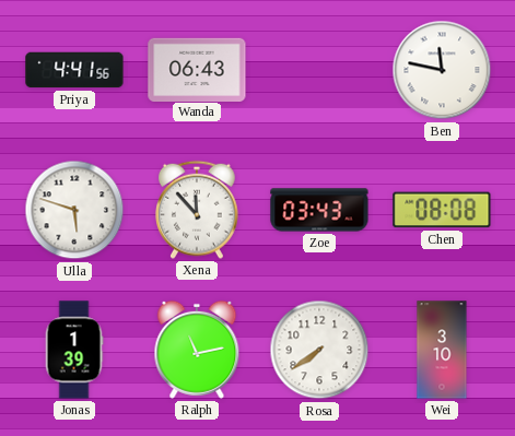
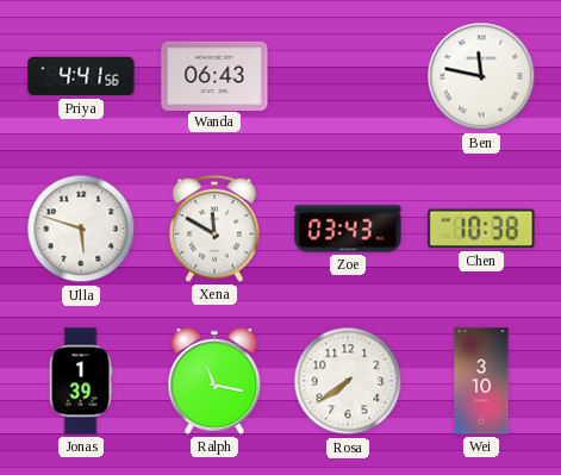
Xena: 11:53 -> 11:50 (216, 229)
Chen: 08:08 -> 10:38 (481, 229)
Ralph: 11:13 -> 11:17 (214, 381)
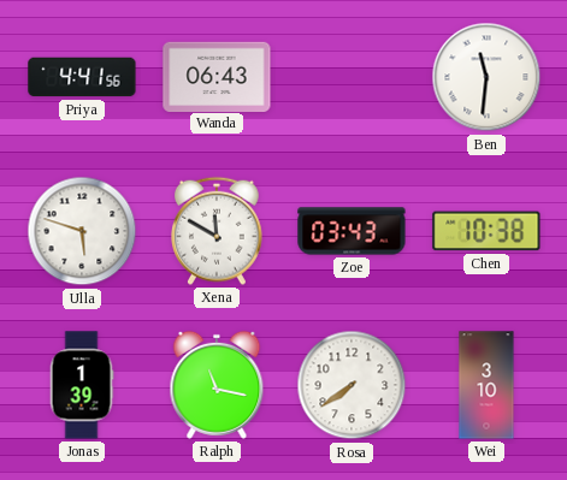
Ben: 11:47 -> 11:31 (486, 77)
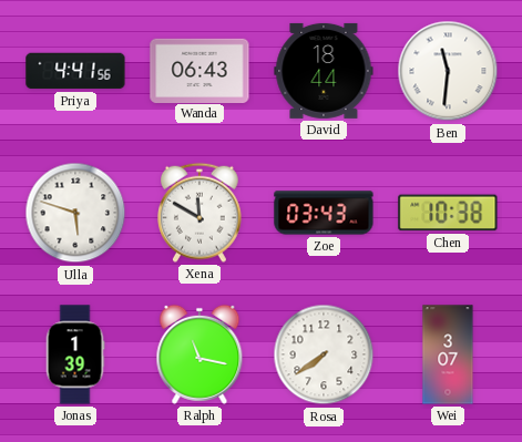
David: none -> 18:44 (324, 71)
Wei: 3:10 -> 3:07 (448, 354)
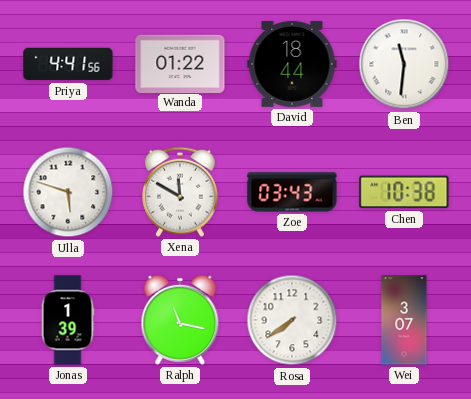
Wanda: 06:43 -> 01:22 (180, 63)
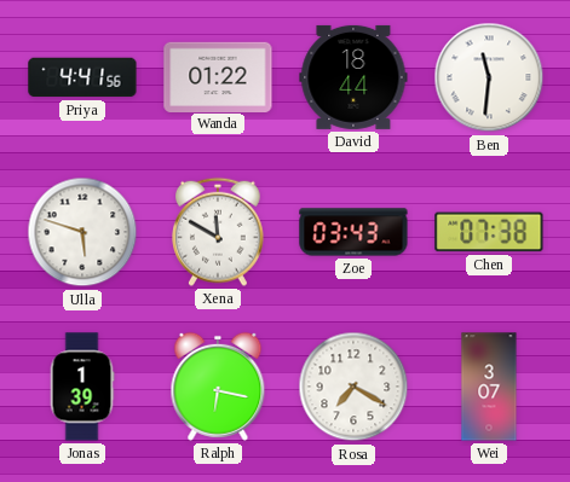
Chen: 10:38 -> 07:38 (489, 232)
Ralph: 11:17 -> 6:17 (218, 387)
Rosa: 7:39 -> 7:20 (353, 387)
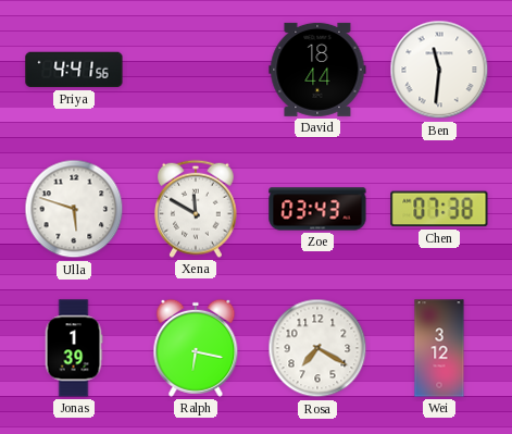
Wanda: 01:22 -> none (218, 76)
Wei: 3:07 -> 3:12 (439, 348)
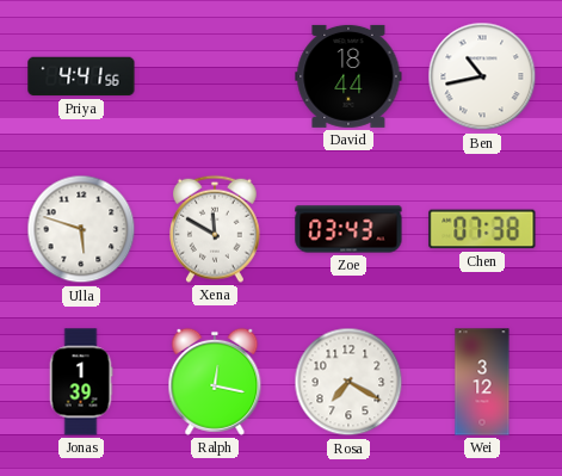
Ben: 11:31 -> 10:43 (482, 76)
Ralph: 6:17 -> 12:17 (215, 382)
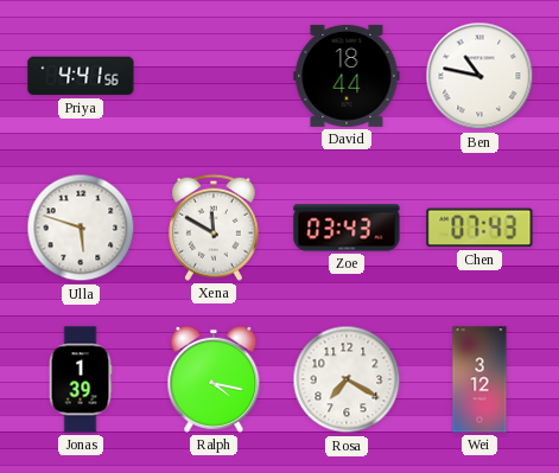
Ben: 10:43 -> 10:47 (479, 76)
Chen: 07:38 -> 07:43 (479, 228)
Ralph: 12:17 -> 4:17 (214, 379)
